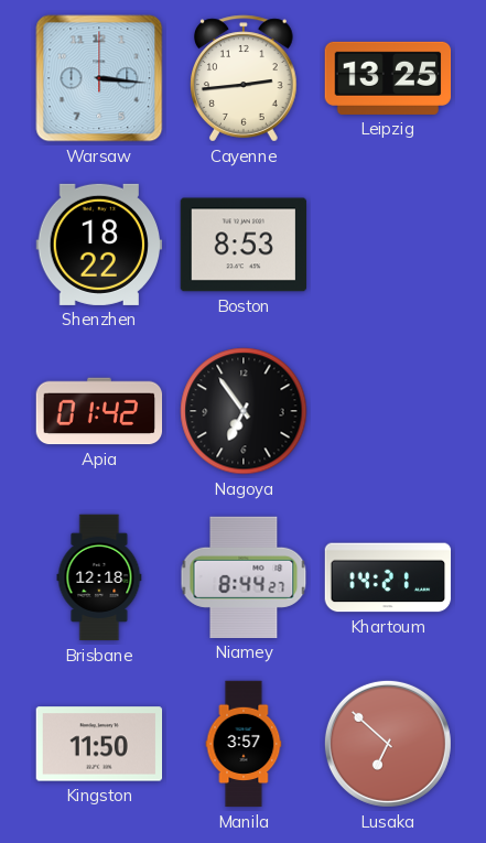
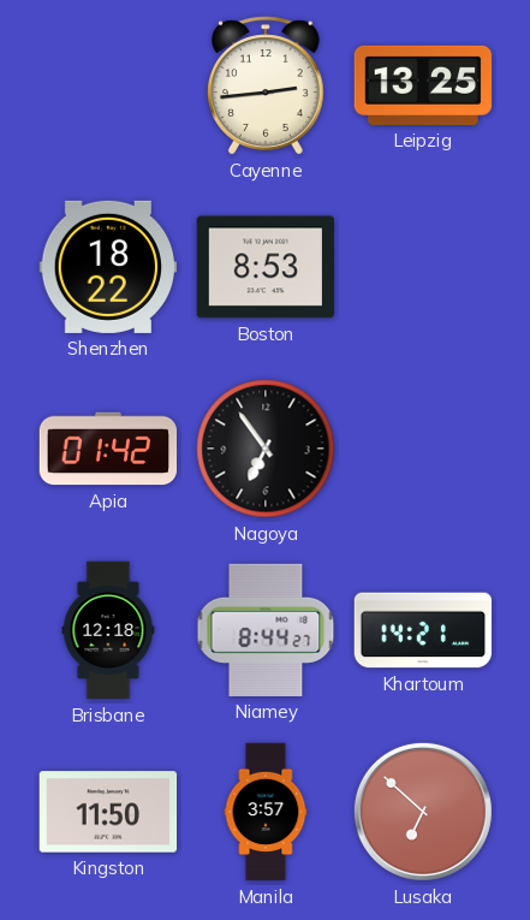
Warsaw: 3:16 -> none (99, 78)
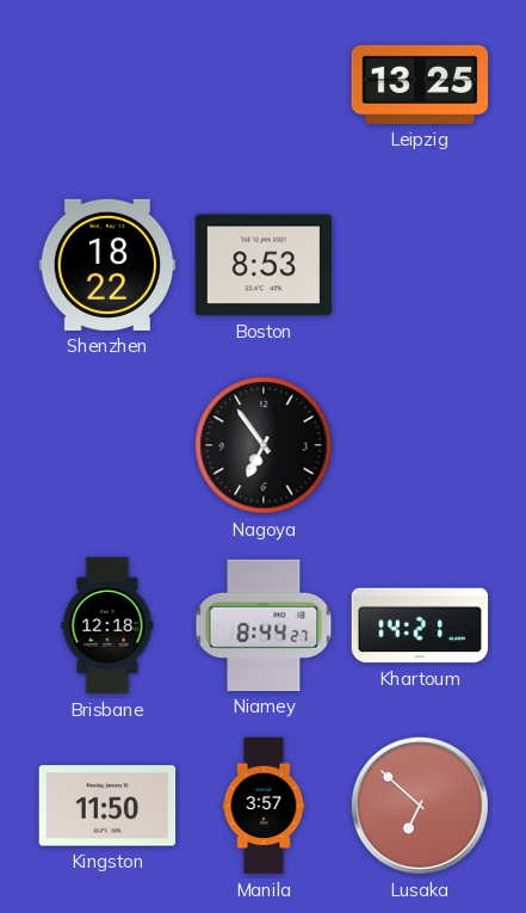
Cayenne: 2:44 -> none (267, 85)
Apia: 01:42 -> none (108, 449)
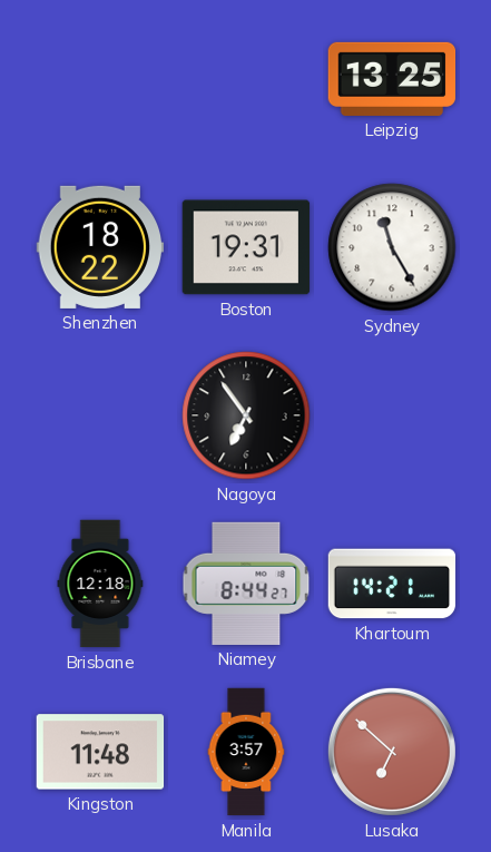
Boston: 8:53 -> 19:31 (246, 247)
Sydney: none -> 11:25 (392, 247)
Kingston: 11:50 -> 11:48 (100, 752)
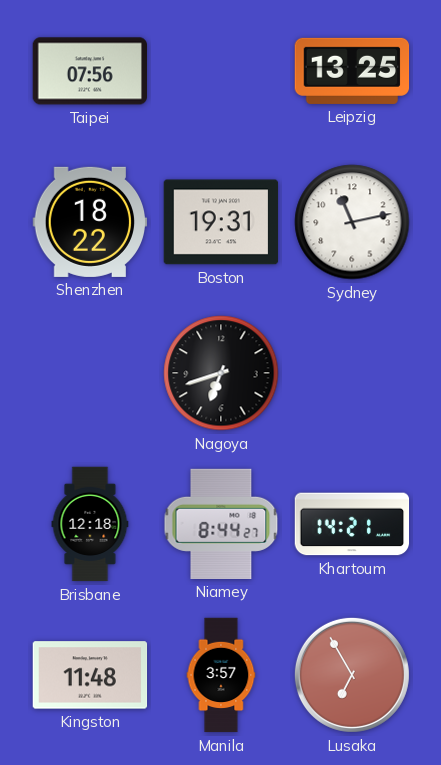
Taipei: none -> 07:56 (90, 71)
Sydney: 11:25 -> 11:13 (352, 222)
Nagoya: 6:54 -> 6:42 (221, 373)
Lusaka: 6:52 -> 6:55 (352, 675)
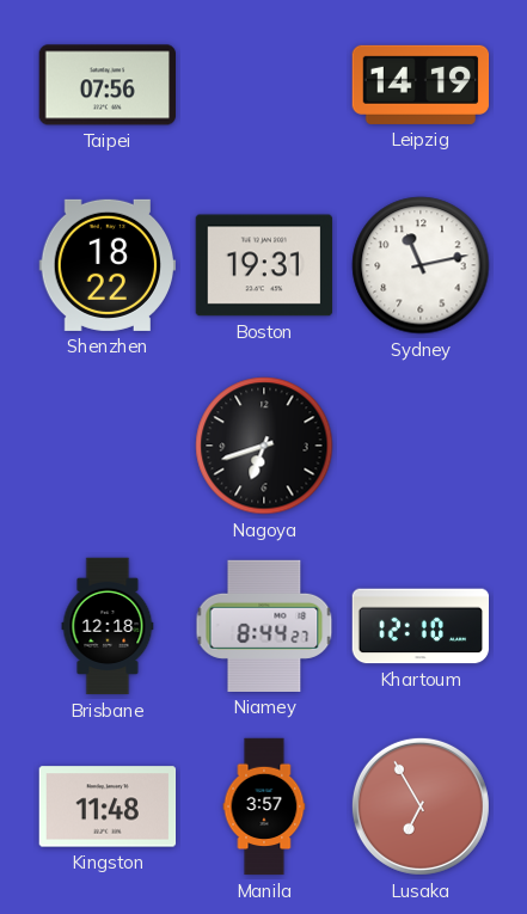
Leipzig: 13:25 -> 14:19 (421, 85)
Khartoum: 14:21 -> 12:10 (421, 626)
